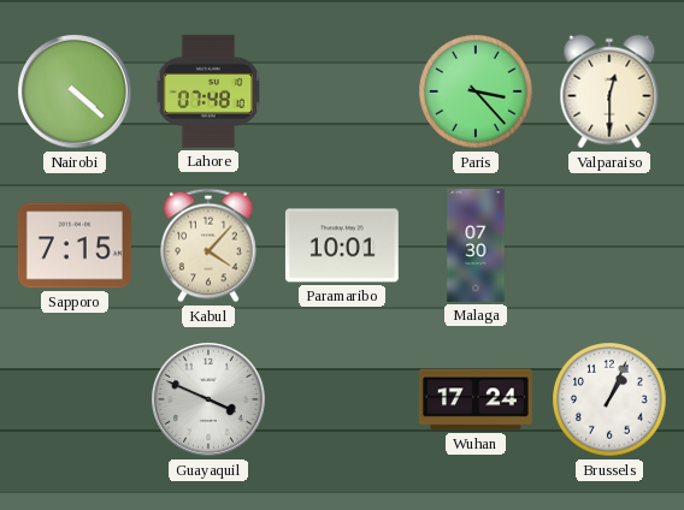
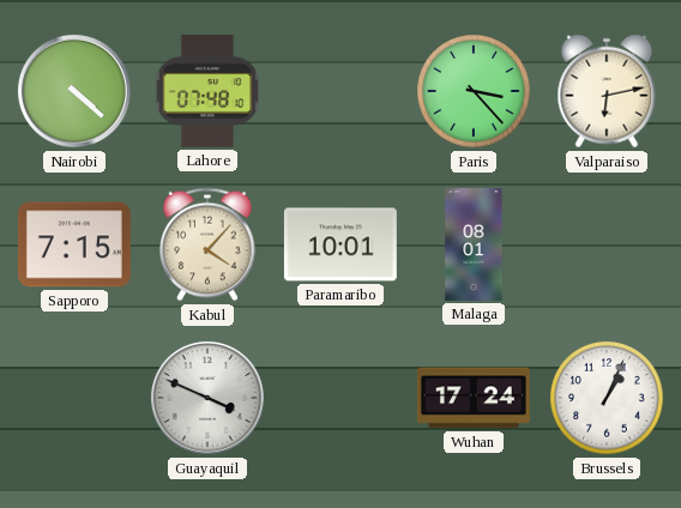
Valparaiso: 12:30 -> 6:13 (607, 91)
Malaga: 07:30 -> 08:01 (474, 244)
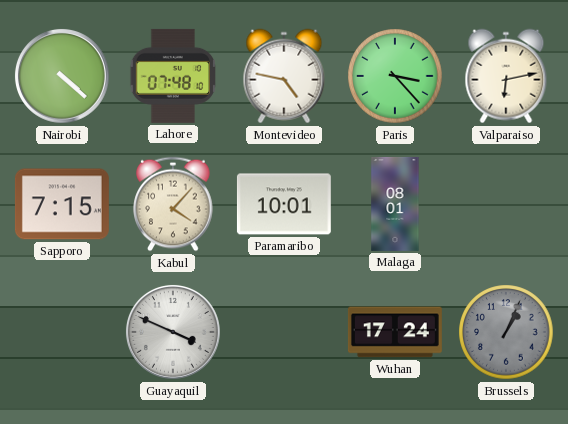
Montevideo: none -> 4:47 (284, 76)
Brussels dial: white -> grey (506, 332)
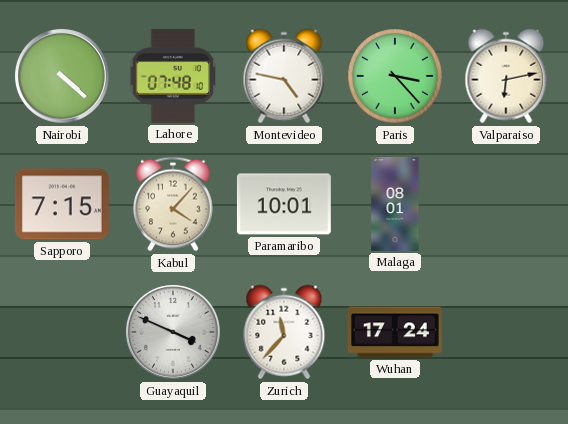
Zurich: none -> 11:37 (284, 332)
Brussels: 1:04 -> none (506, 332)
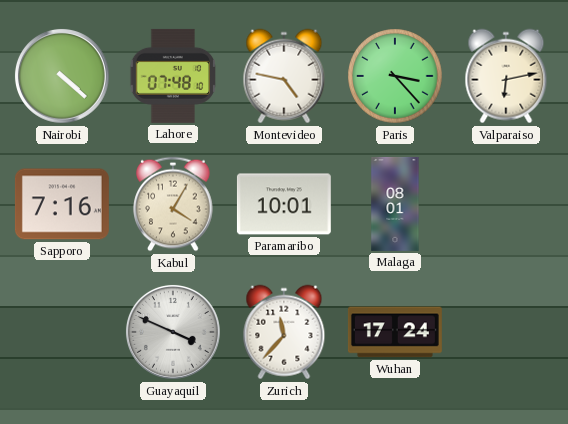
Sapporo: 7:15 -> 7:16 (62, 204)
Kabul: 4:07 -> 4:05 (173, 204)
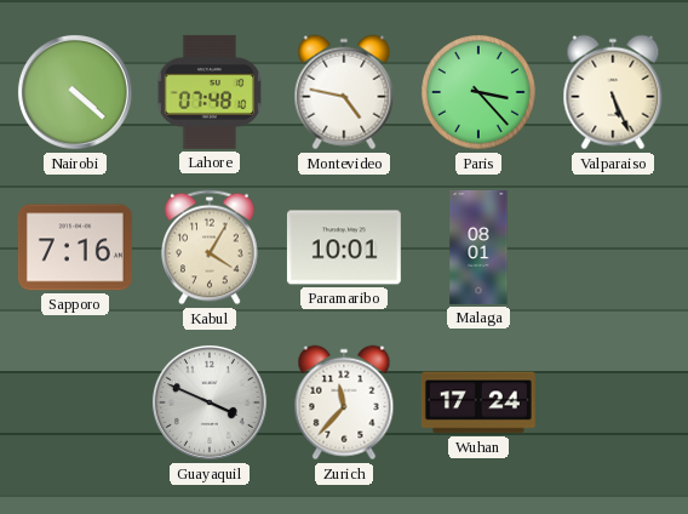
Valparaiso: 6:13 -> 5:26 (613, 92)
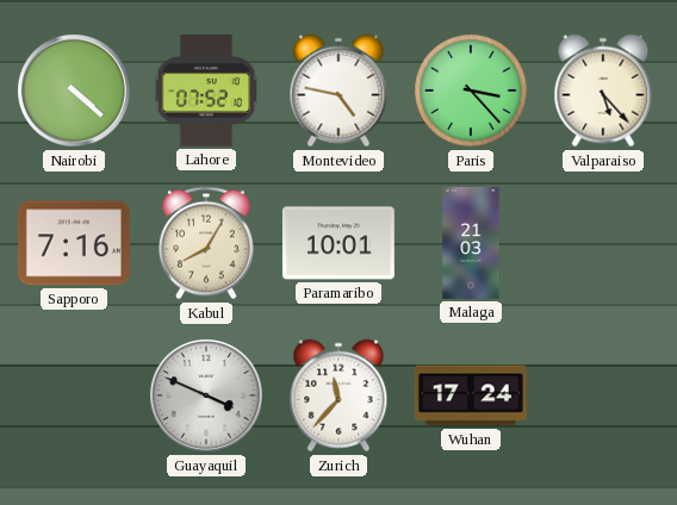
Lahore: 07:48 -> 07:52 (206, 91)
Valparaiso: 5:26 -> 5:23 (603, 91)
Kabul: 4:05 -> 8:05 (206, 243)
Malaga: 08:01 -> 21:03 (471, 243)
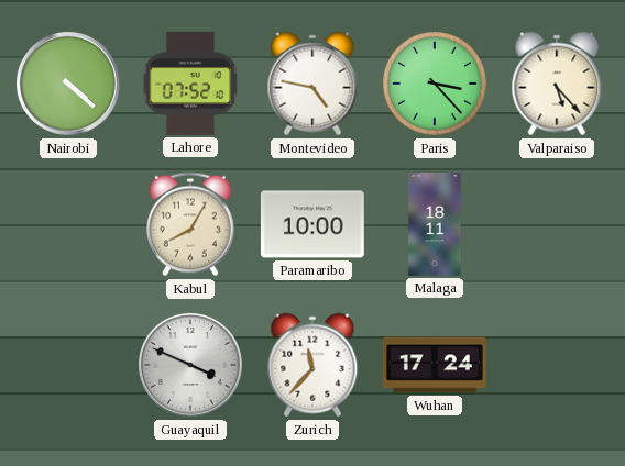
Sapporo: 7:16 -> none (74, 243)
Paramaribo: 10:01 -> 10:00 (312, 224)
Malaga: 21:03 -> 18:11 (435, 224)
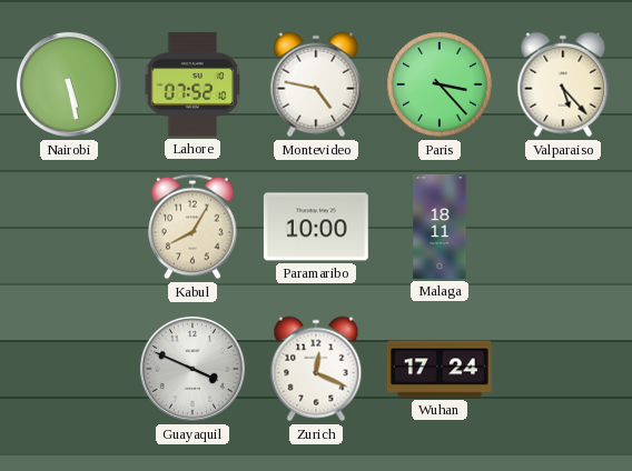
Nairobi: 4:22 -> 5:28 (69, 84)
Zurich: 11:37 -> 12:19 (316, 369)
